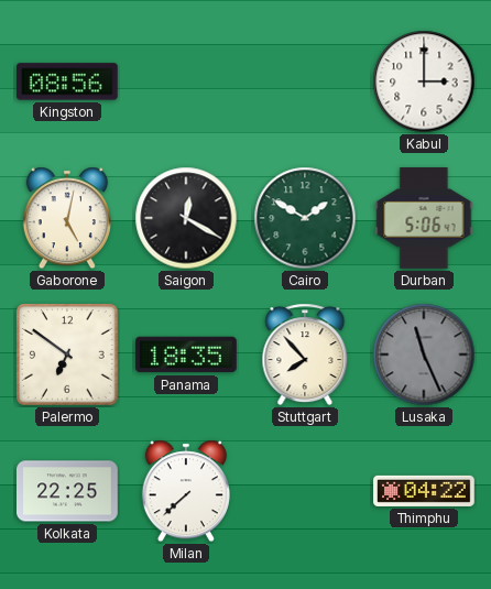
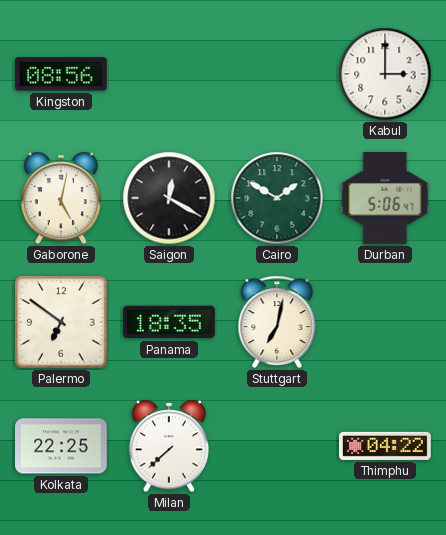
Stuttgart: 7:53 -> 7:02 (277, 322)
Lusaka: 11:26 -> none (424, 355)
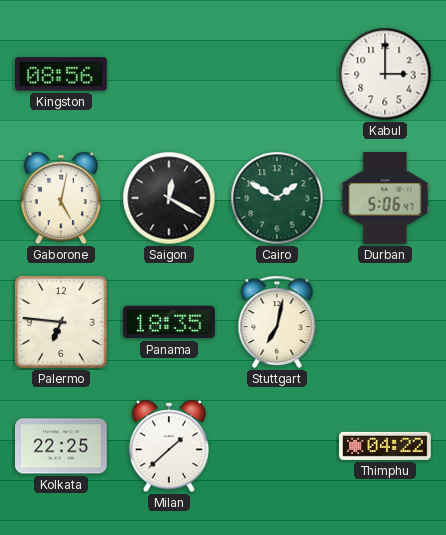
Palermo: 6:51 -> 6:46 (62, 323)
Milan: 7:38 -> 1:38 (169, 446)
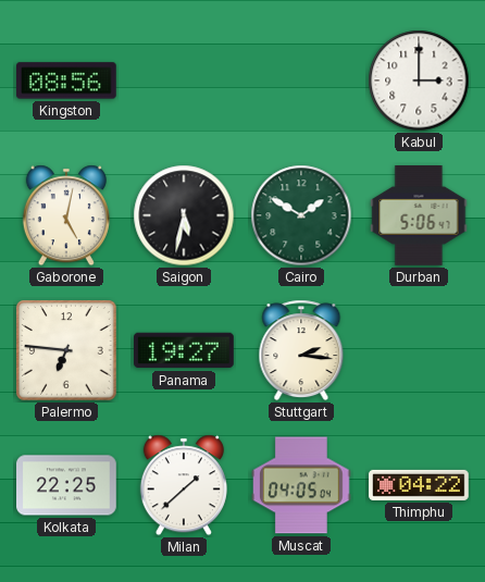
Saigon: 12:20 -> 5:32 (184, 215)
Panama: 18:35 -> 19:27 (185, 350)
Stuttgart: 7:02 -> 2:16 (301, 350)
Muscat: none -> 04:05 (302, 485)
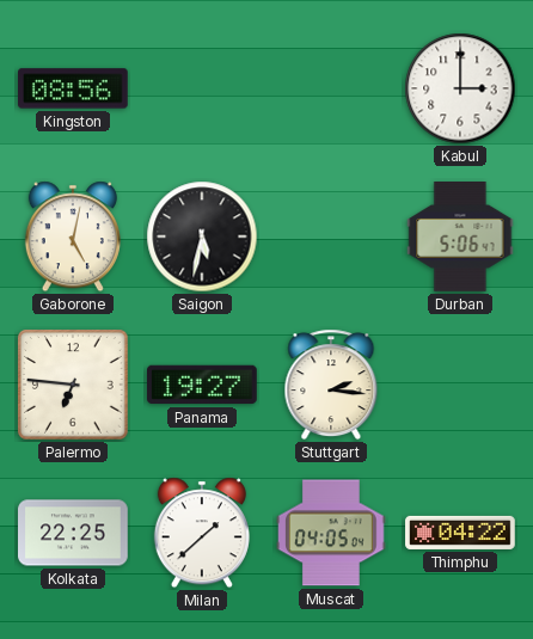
Cairo: 1:50 -> none (301, 215)
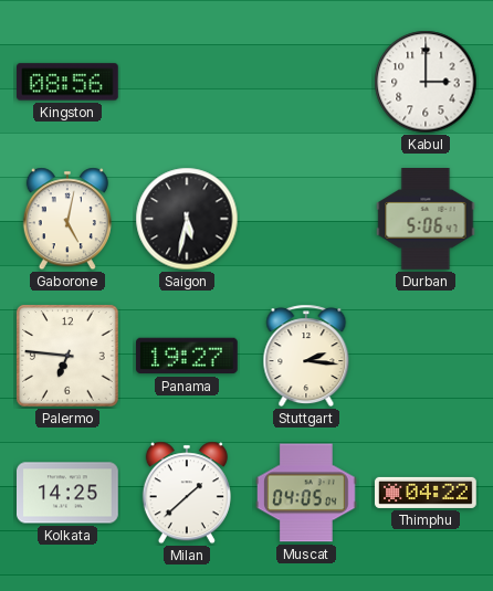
Kolkata: 22:25 -> 14:25 (67, 493)
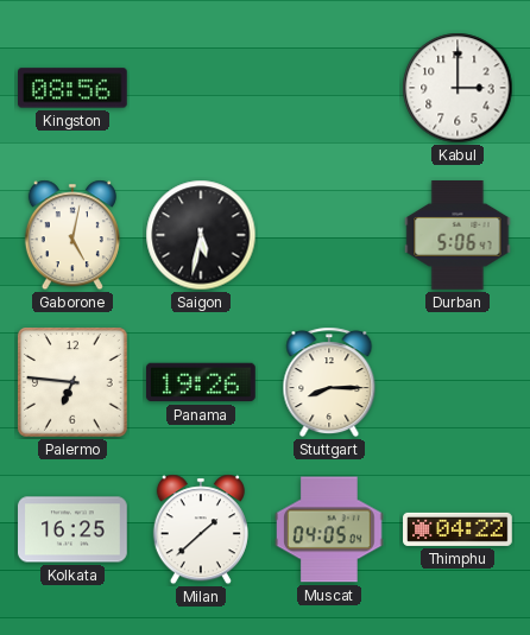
Panama: 19:27 -> 19:26 (202, 382)
Stuttgart: 2:16 -> 8:15 (329, 382)
Kolkata: 14:25 -> 16:25 (72, 529)
